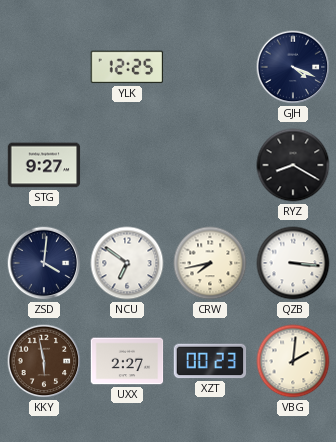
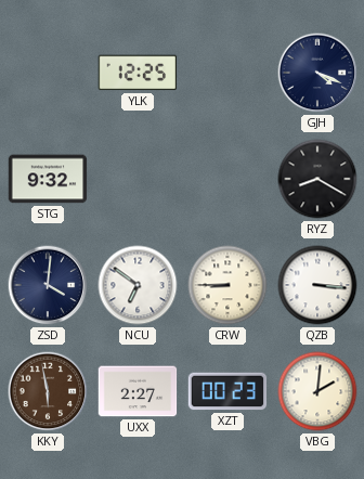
STG: 9:27 -> 9:32 (48, 179)
CRW: 7:43 -> 8:45 (227, 285)
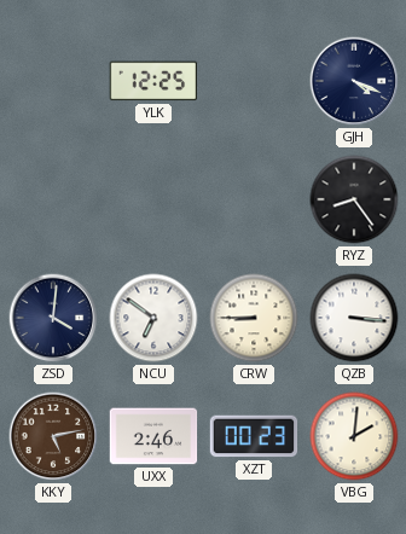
STG: 9:32 -> none (48, 179)
RYZ: 8:20 -> 8:24 (354, 199)
KKY: 5:58 -> 5:13 (53, 436)
UXX: 2:27 -> 2:46 (153, 436)
